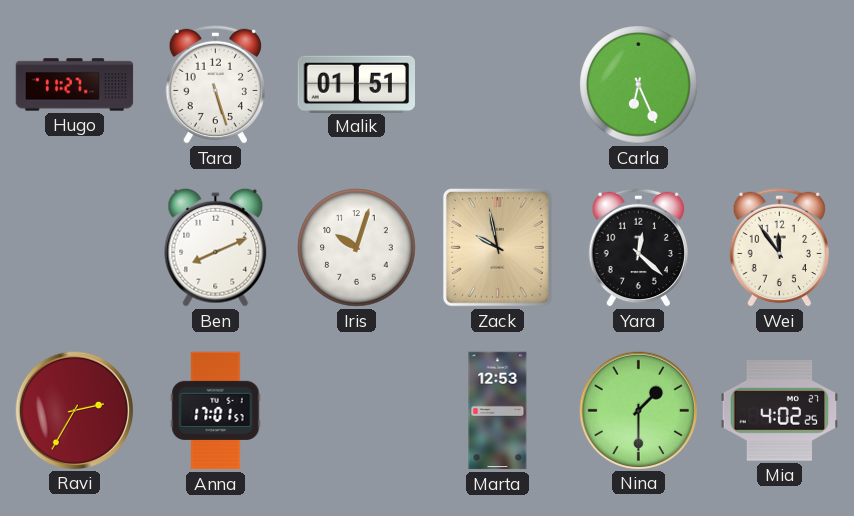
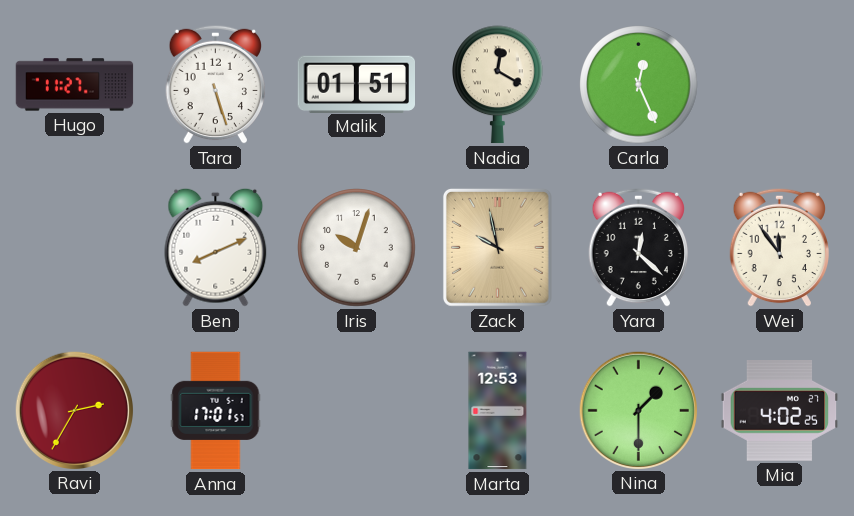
Nadia: none -> 12:20 (498, 85)
Carla: 6:26 -> 12:26 (639, 85)
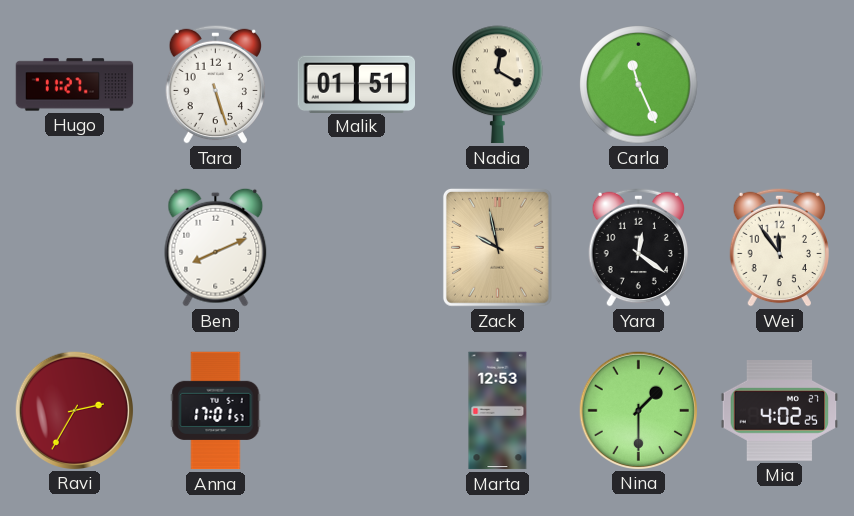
Carla: 12:26 -> 11:26 (639, 85)
Iris: 10:03 -> none (357, 248)
Yara: 12:22 -> 12:21 (638, 247)
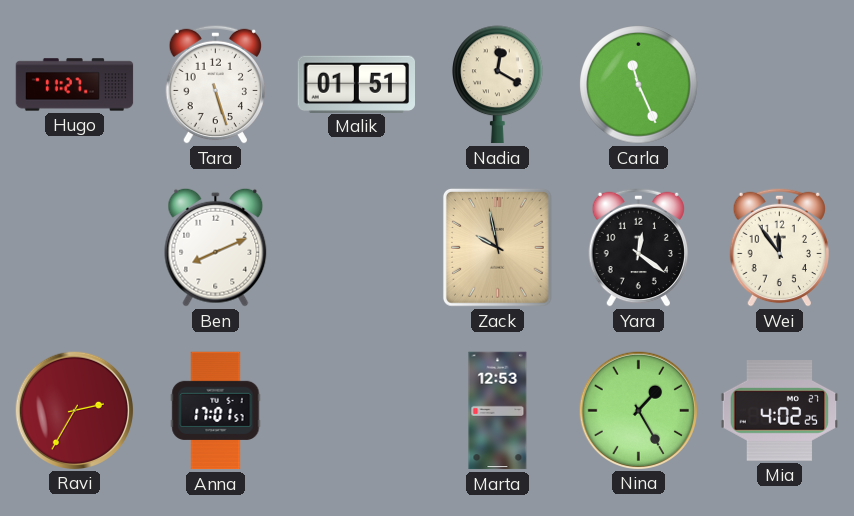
Nina: 1:30 -> 1:25 (638, 410)
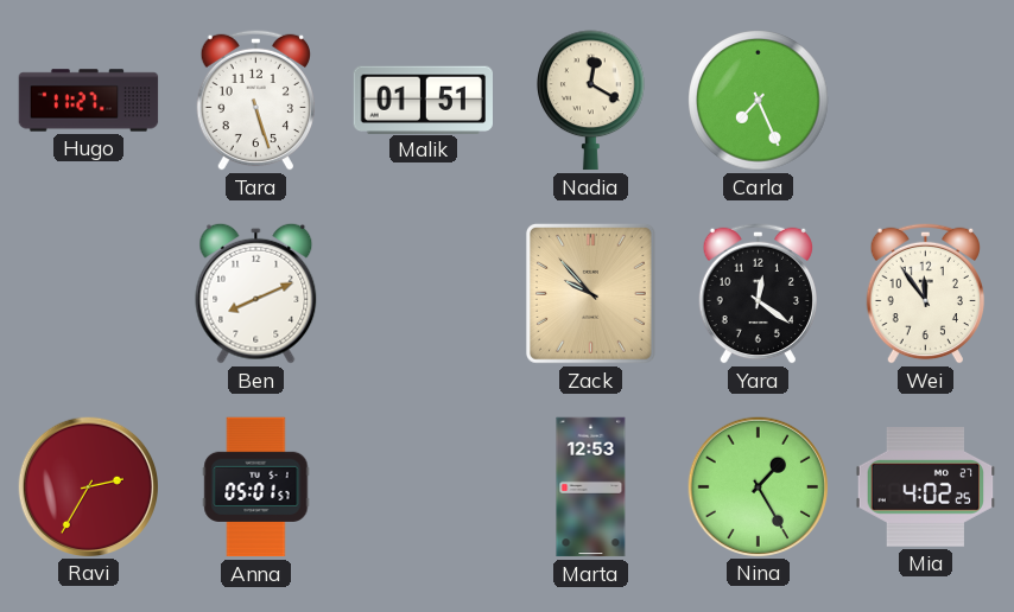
Carla: 11:26 -> 7:26 (759, 101)
Zack: 9:58 -> 9:53 (590, 293)
Anna: 17:01 -> 05:01 (256, 487)
